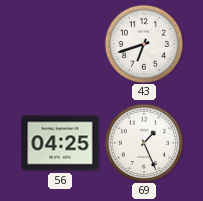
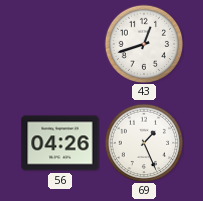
43: 6:42 -> 12:42 (144, 44)
56: 04:25 -> 04:26 (60, 143)
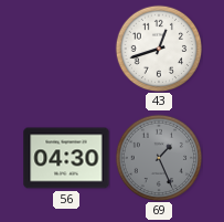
56: 04:26 -> 04:30 (66, 158)
69 dial: white -> grey (159, 158)
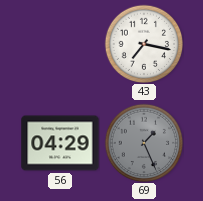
43: 12:42 -> 7:17 (144, 44)
56: 04:30 -> 04:29 (60, 143)
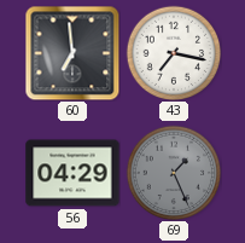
60: none -> 6:59 (72, 53)
